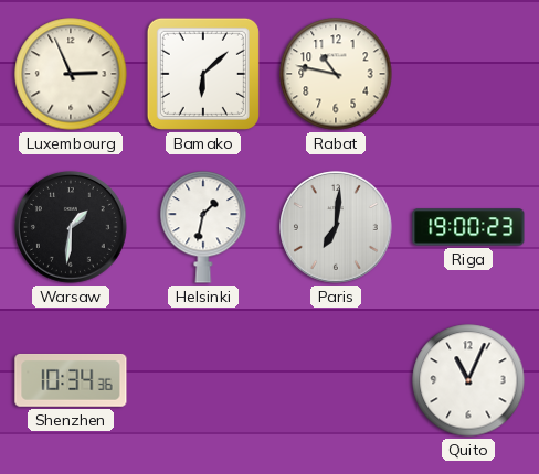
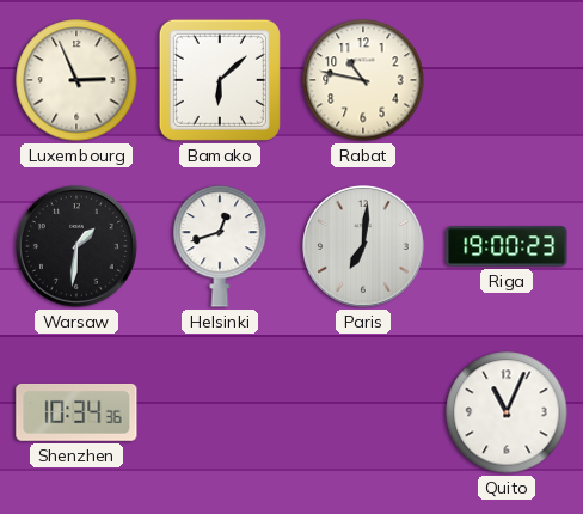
Helsinki: 1:32 -> 12:42 (220, 246)
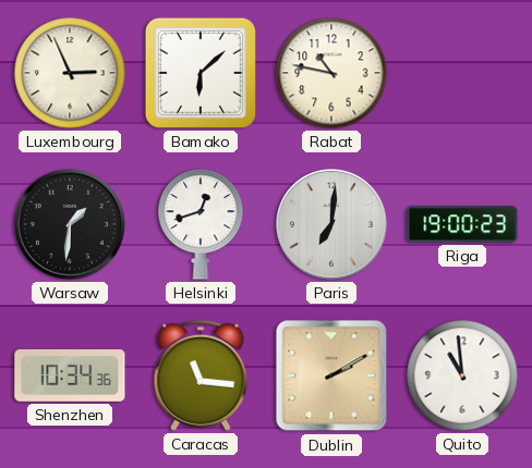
Caracas: none -> 11:16 (201, 375)
Dublin: none -> 2:10 (331, 375)
Quito: 11:04 -> 10:59 (462, 375)
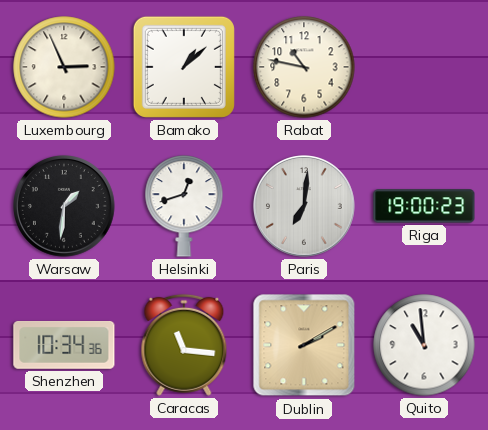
Bamako: 6:08 -> 1:08 (184, 67)
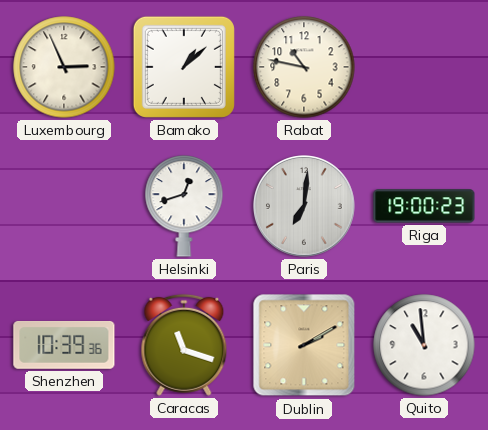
Warsaw: 1:31 -> none (65, 207)
Shenzhen: 10:34 -> 10:39 (64, 345)
Caracas: 11:16 -> 11:18 (184, 345)
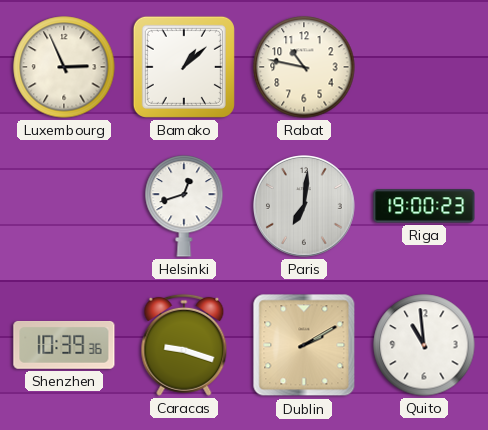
Caracas: 11:18 -> 9:18 (184, 345)
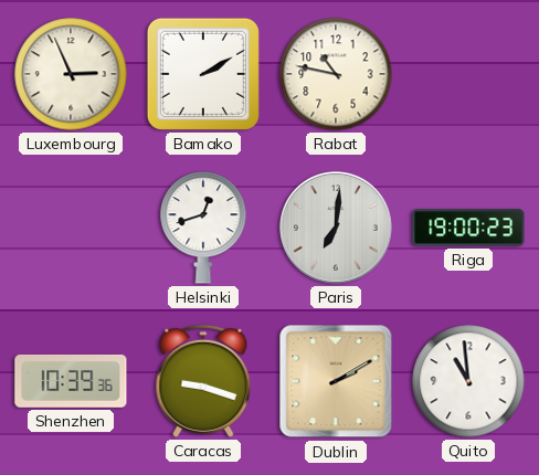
Bamako: 1:08 -> 2:10 (203, 74)
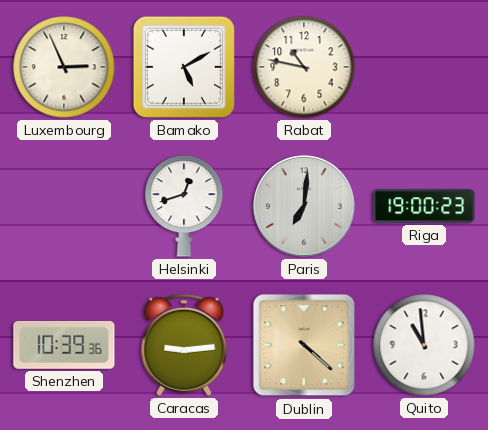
Bamako: 2:10 -> 5:10 (184, 67)
Caracas: 9:18 -> 9:14 (184, 345)
Dublin: 2:10 -> 4:22 (304, 345)
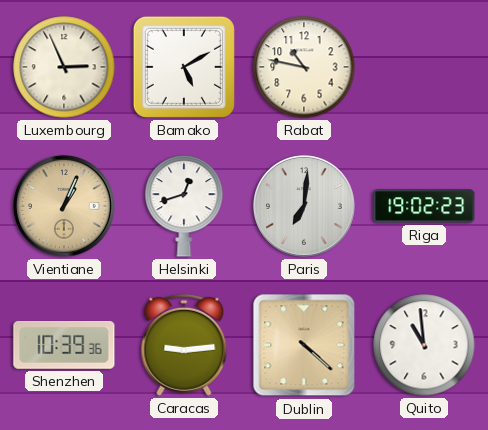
Vientiane: none -> 1:04 (65, 207)
Riga: 19:00 -> 19:02 (424, 206)
